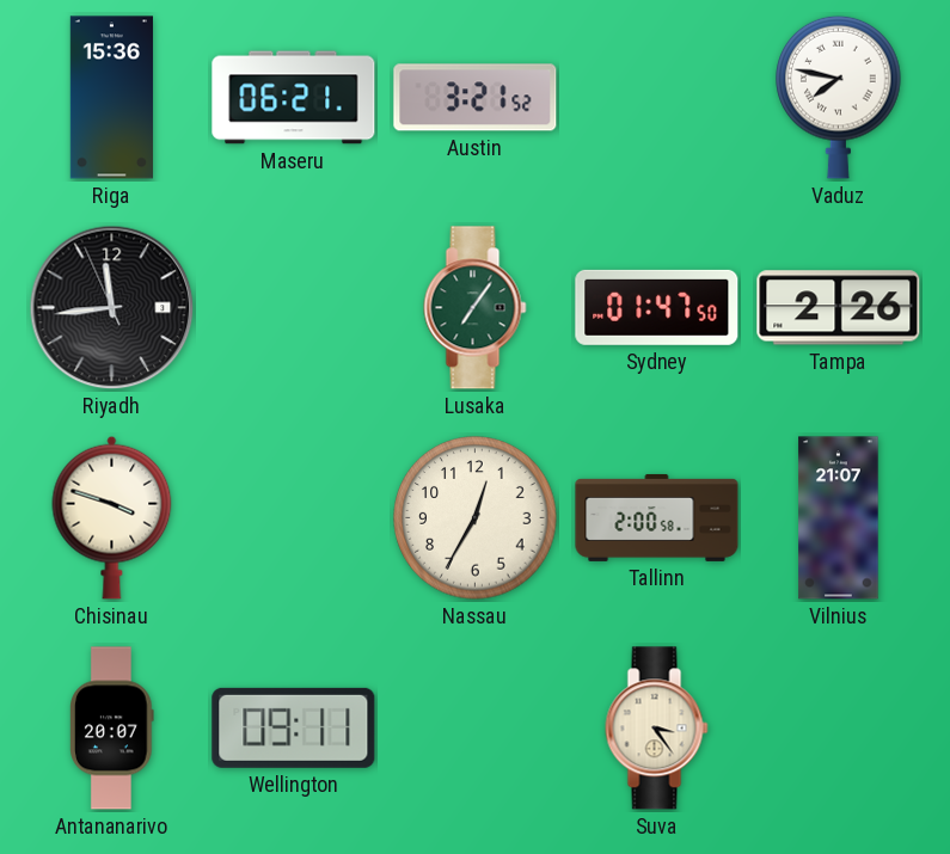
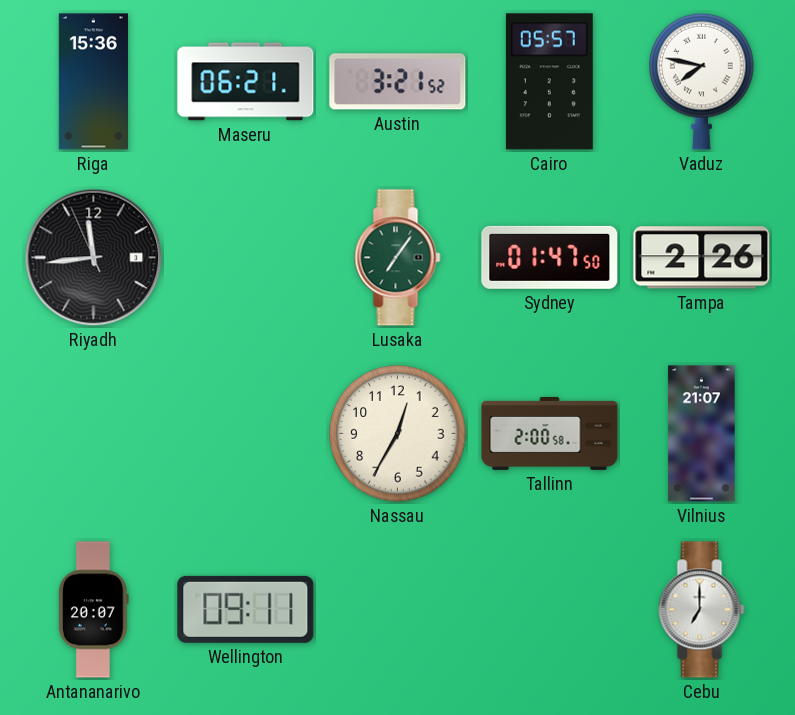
Cairo: none -> 05:57 (549, 82)
Chisinau: 3:48 -> none (112, 517)
Suva: 3:24 -> none (657, 729)
Cebu: none -> 7:00 (702, 610)
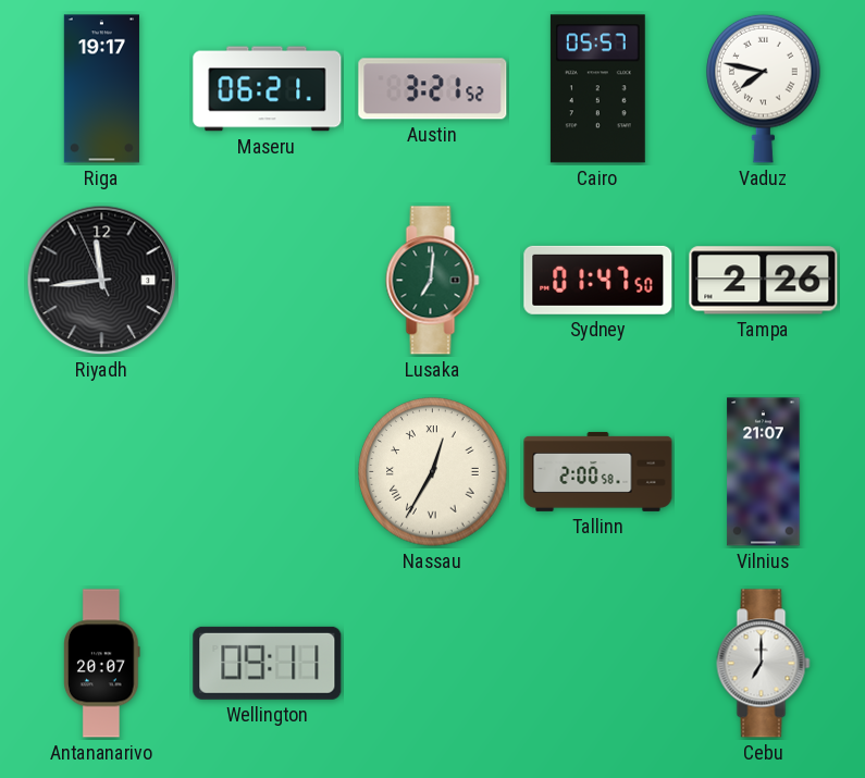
Riga: 15:36 -> 19:17 (101, 89)
Lusaka: 7:06 -> 7:01 (433, 281)
Nassau numerals: Arabic -> Roman (433, 472)
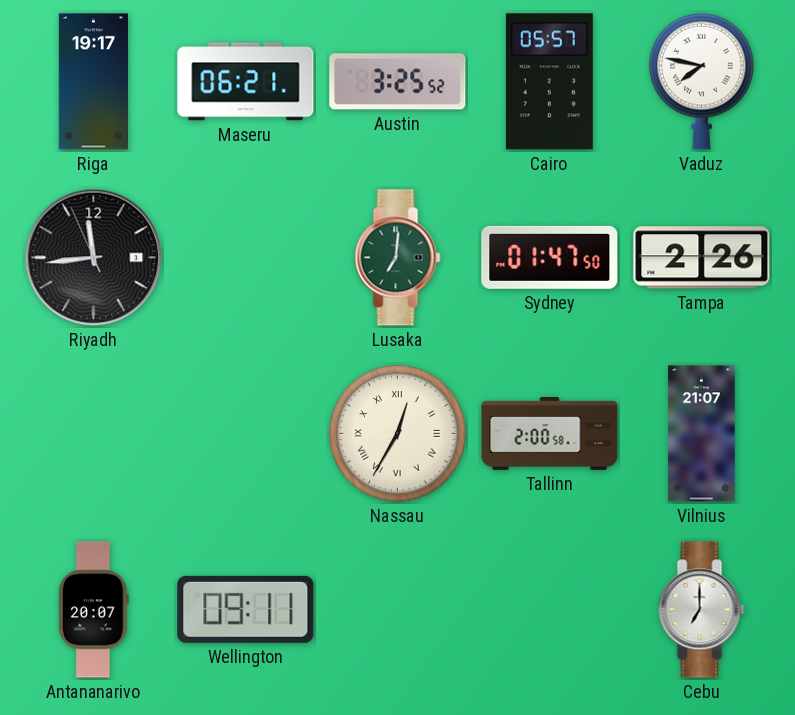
Austin: 3:21 -> 3:25 (398, 82)
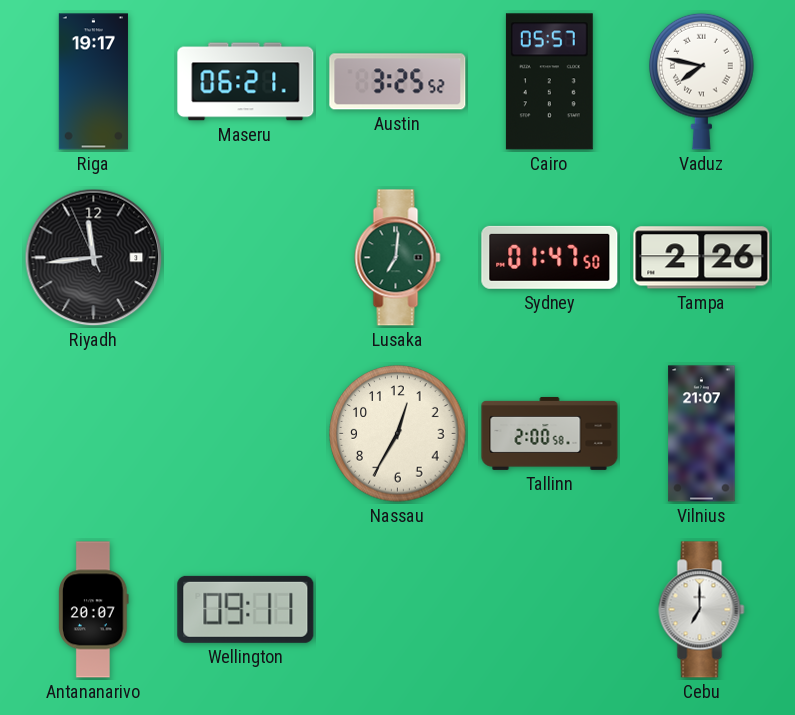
Nassau numerals: Roman -> Arabic (398, 434)
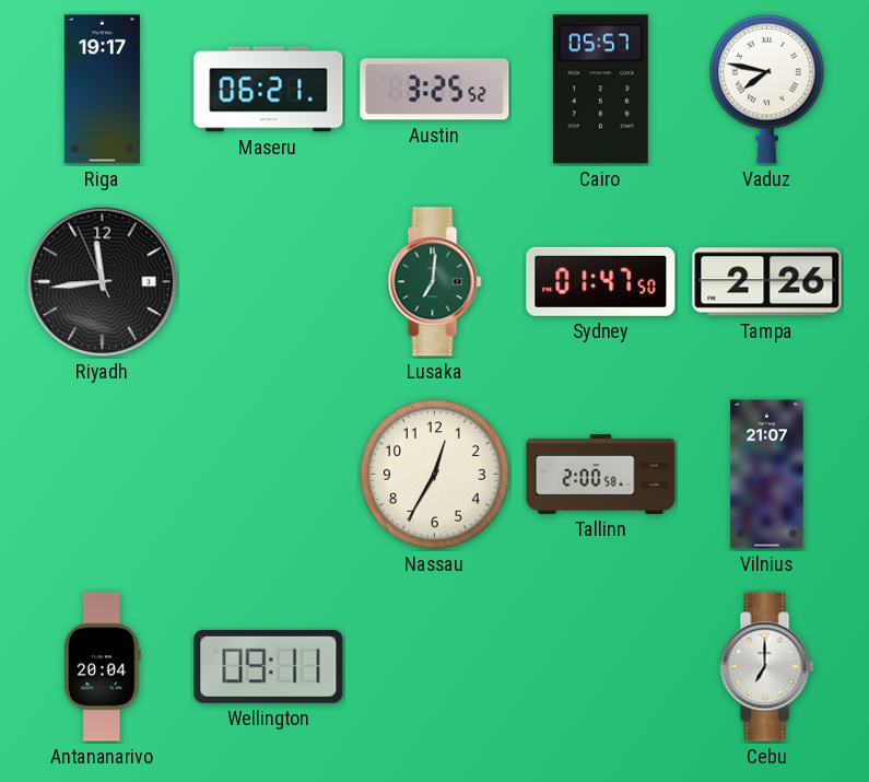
Antananarivo: 20:07 -> 20:04 (103, 667)
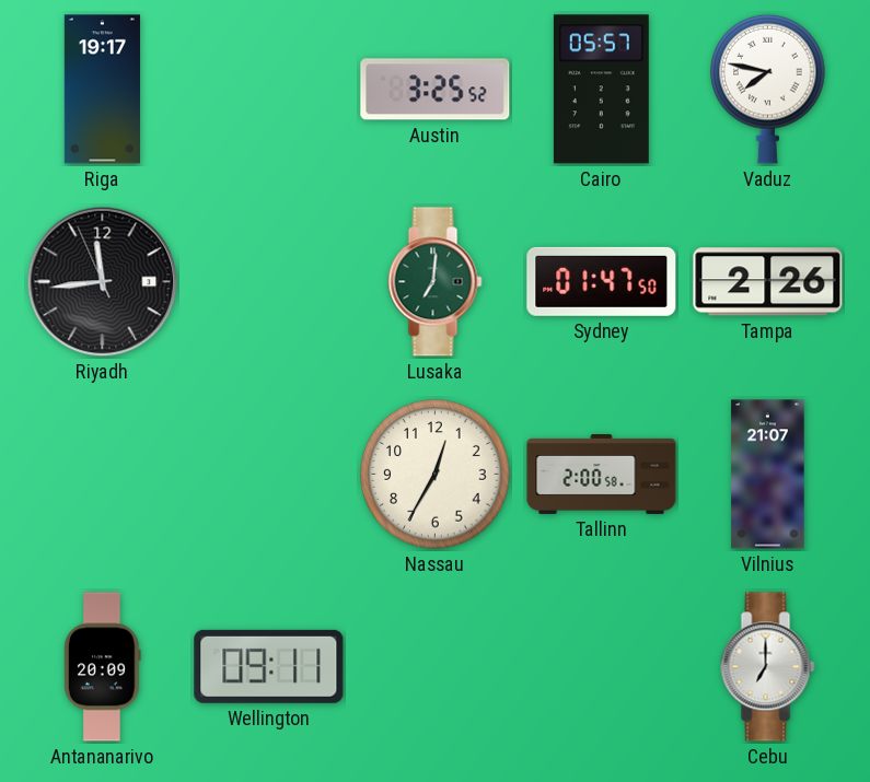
Maseru: 06:21 -> none (269, 90)
Antananarivo: 20:04 -> 20:09 (103, 667)
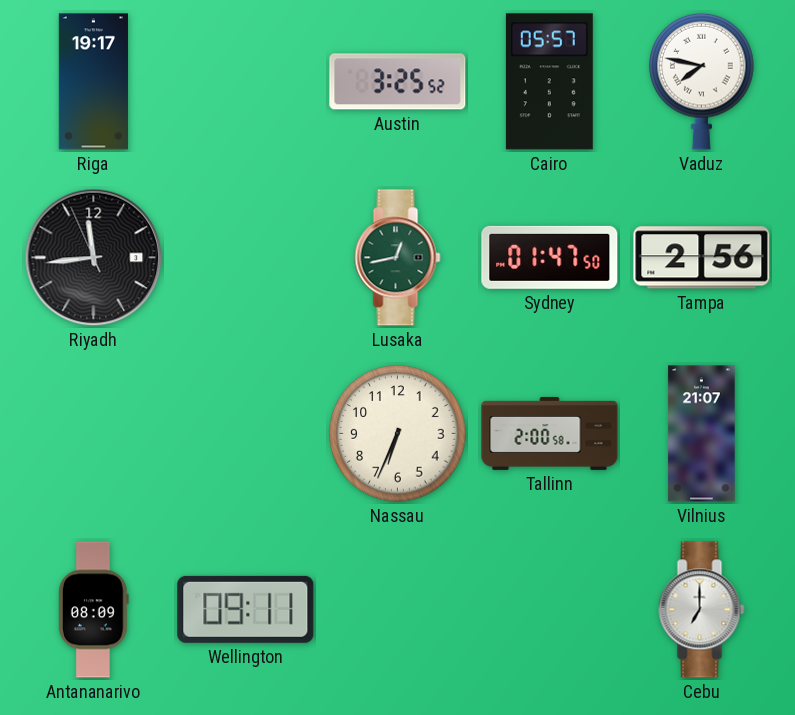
Lusaka: 7:01 -> 12:43 (398, 258)
Tampa: 2:26 -> 2:56 (702, 258)
Nassau: 12:35 -> 6:34 (398, 434)
Antananarivo: 20:09 -> 08:09 (94, 610)
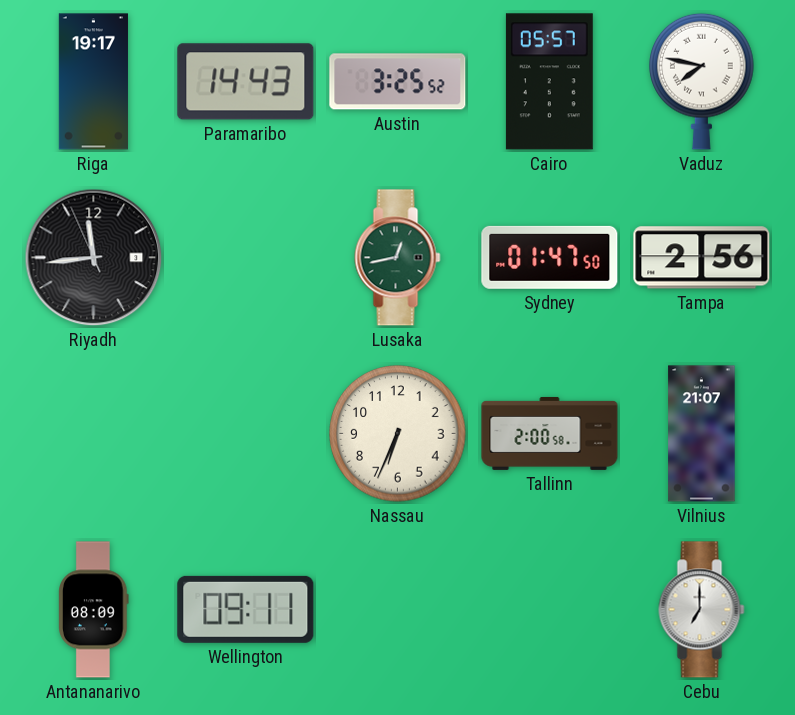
Paramaribo: none -> 14:43 (246, 82)
